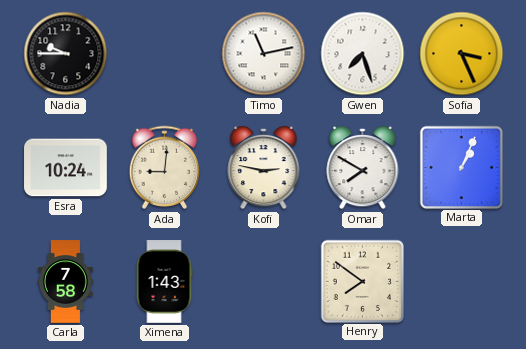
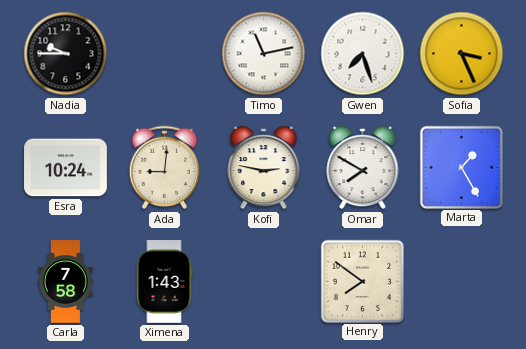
Marta: 1:04 -> 1:25 (461, 167)
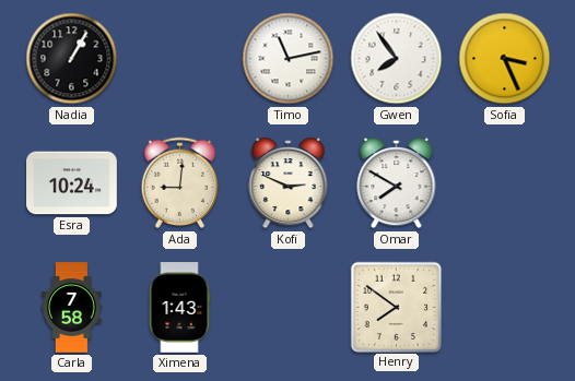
Nadia: 9:45 -> 1:05 (72, 59)
Gwen: 7:27 -> 7:54 (397, 59)
Kofi: 2:47 -> 2:49 (289, 183)
Marta: 1:25 -> none (461, 167)
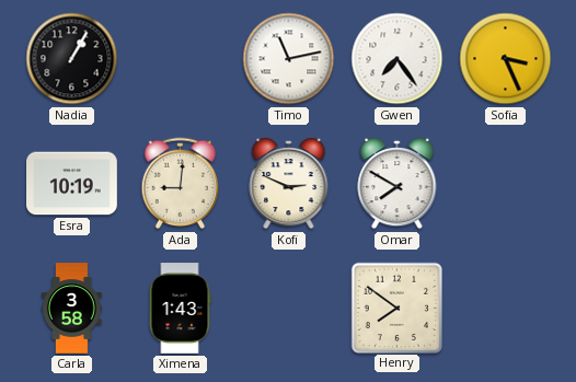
Gwen: 7:54 -> 7:24 (398, 59)
Esra: 10:24 -> 10:19 (72, 184)
Carla: 7:58 -> 3:58 (72, 309)
